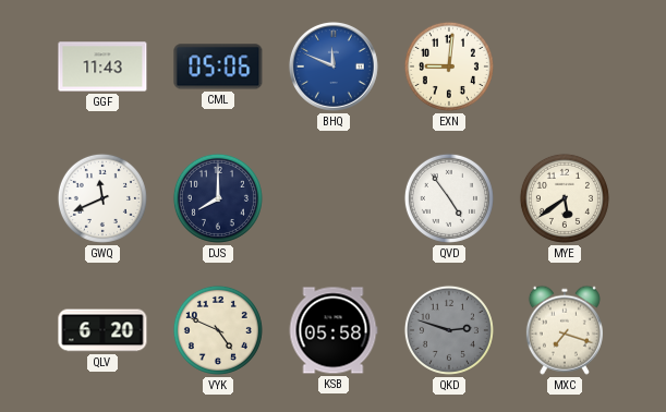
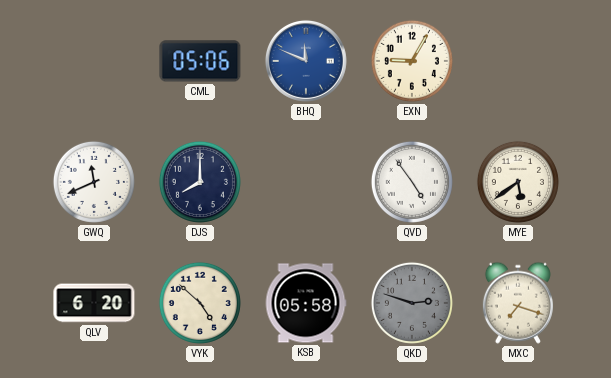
GGF: 11:43 -> none (102, 66)
EXN: 9:01 -> 9:05 (412, 61)
VYK: 4:49 -> 4:52 (200, 303)
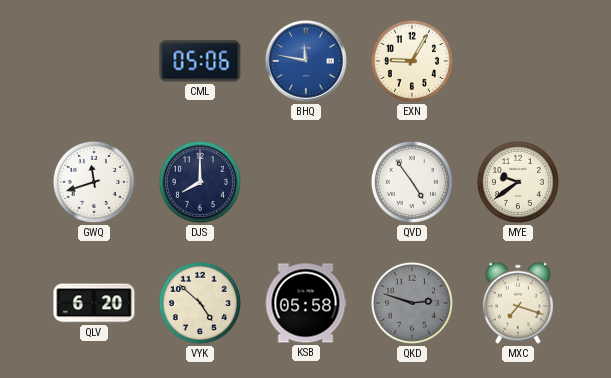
BHQ: 11:49 -> 11:47 (306, 61)
GWQ: 11:41 -> 11:42 (94, 182)
MYE: 5:39 -> 9:39 (518, 182)
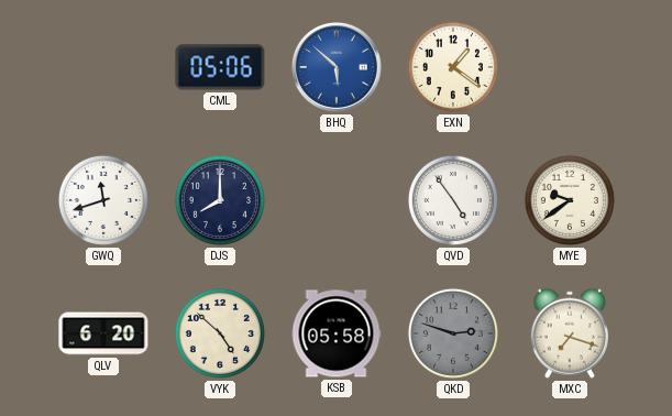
BHQ: 11:47 -> 5:52 (337, 67)
EXN: 9:05 -> 1:21 (453, 67)
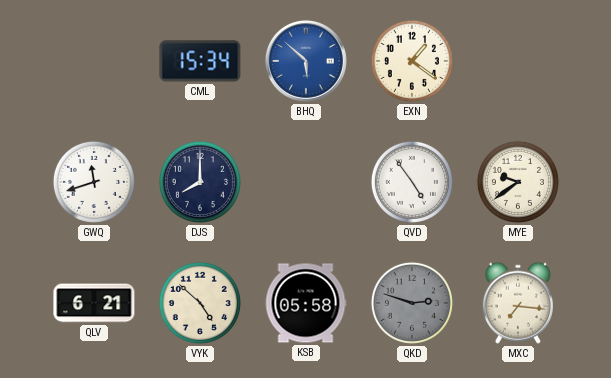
CML: 05:06 -> 15:34 (200, 61)
QLV: 6:20 -> 6:21 (94, 303)
MXC: 7:18 -> 7:16 (518, 303)
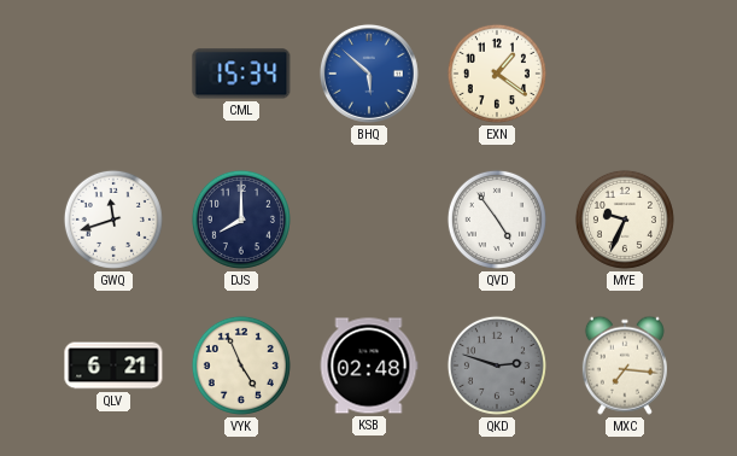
MYE: 9:39 -> 9:34 (625, 220)
VYK: 4:52 -> 4:56 (241, 366)
KSB: 05:58 -> 02:48 (369, 366)
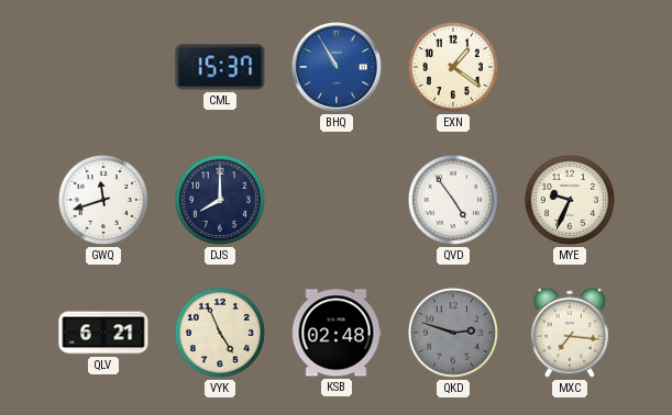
CML: 15:34 -> 15:37 (220, 67)
BHQ: 5:52 -> 10:55 (337, 67)
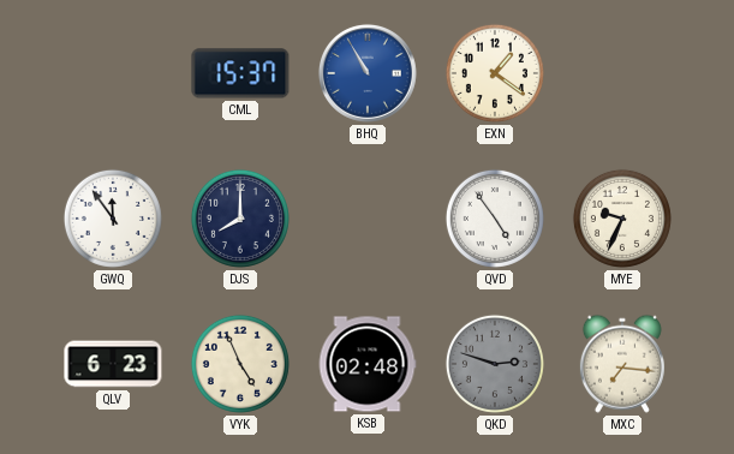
GWQ: 11:42 -> 11:54 (113, 219)
QLV: 6:21 -> 6:23 (113, 364)
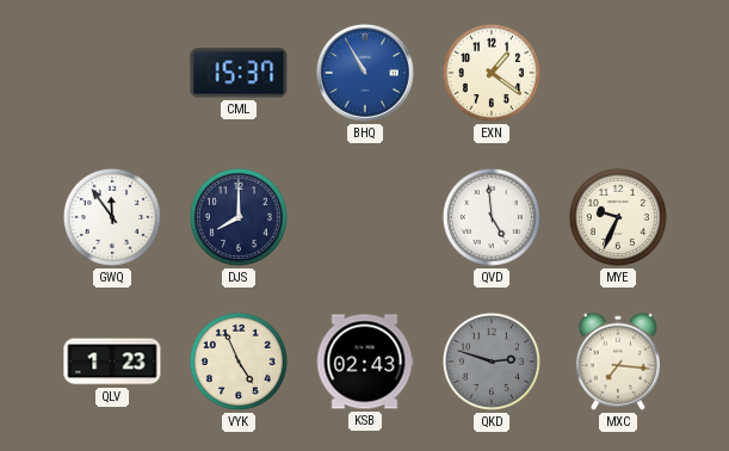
QVD: 4:54 -> 4:59 (492, 217)
QLV: 6:23 -> 1:23 (112, 362)
KSB: 02:48 -> 02:43 (365, 362)
